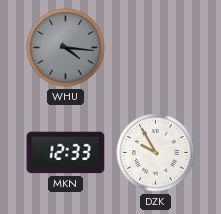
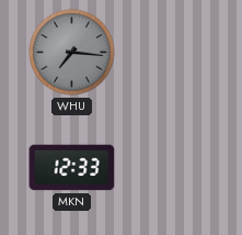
WHU: 4:16 -> 7:16 (72, 53)
DZK: 9:55 -> none (156, 153)
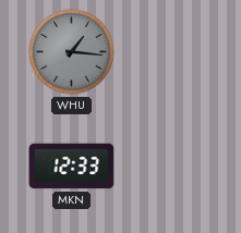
WHU: 7:16 -> 1:16 (72, 52)
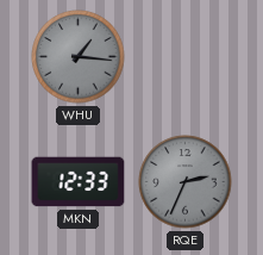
RQE: none -> 2:34 (186, 182)
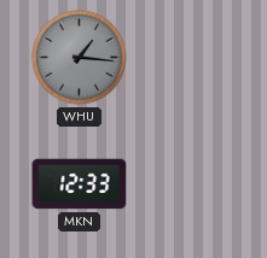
RQE: 2:34 -> none (186, 182)
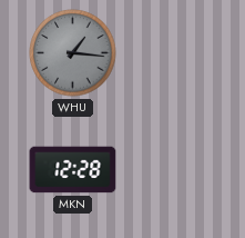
MKN: 12:33 -> 12:28 (73, 170)
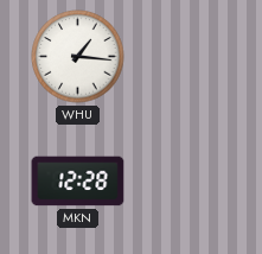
WHU dial: grey -> white (78, 57)
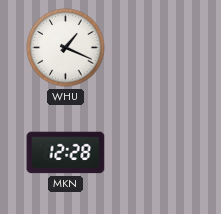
WHU: 1:16 -> 1:19 (66, 48)
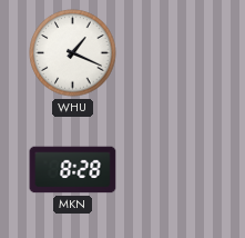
MKN: 12:28 -> 8:28 (73, 170)
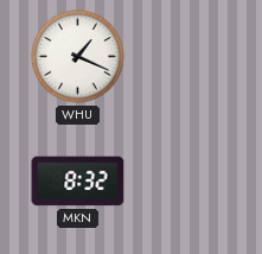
MKN: 8:28 -> 8:32 (78, 182)
